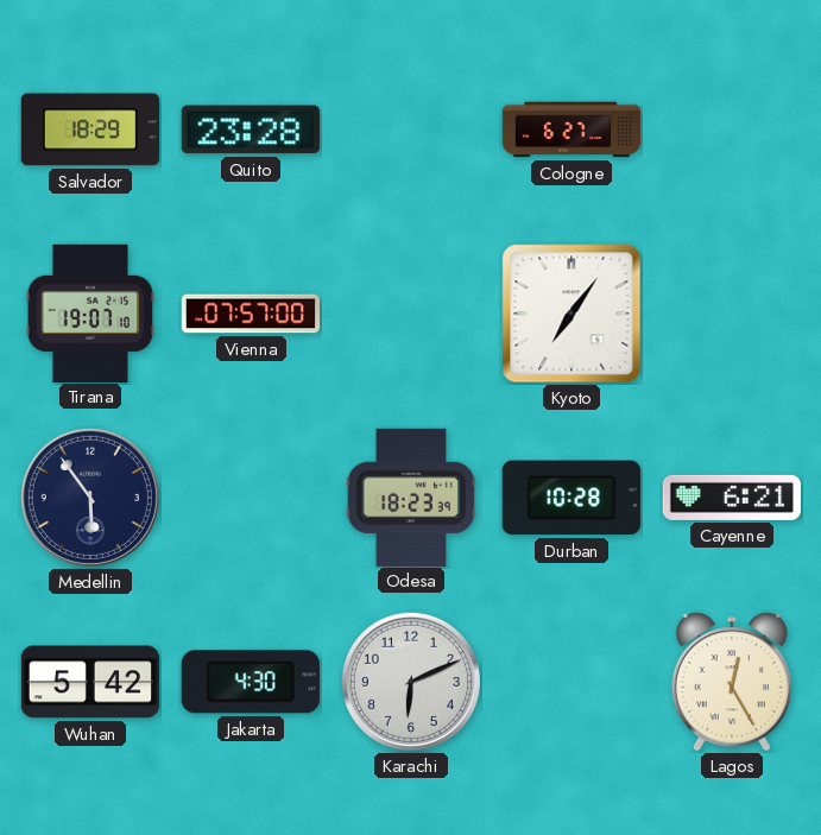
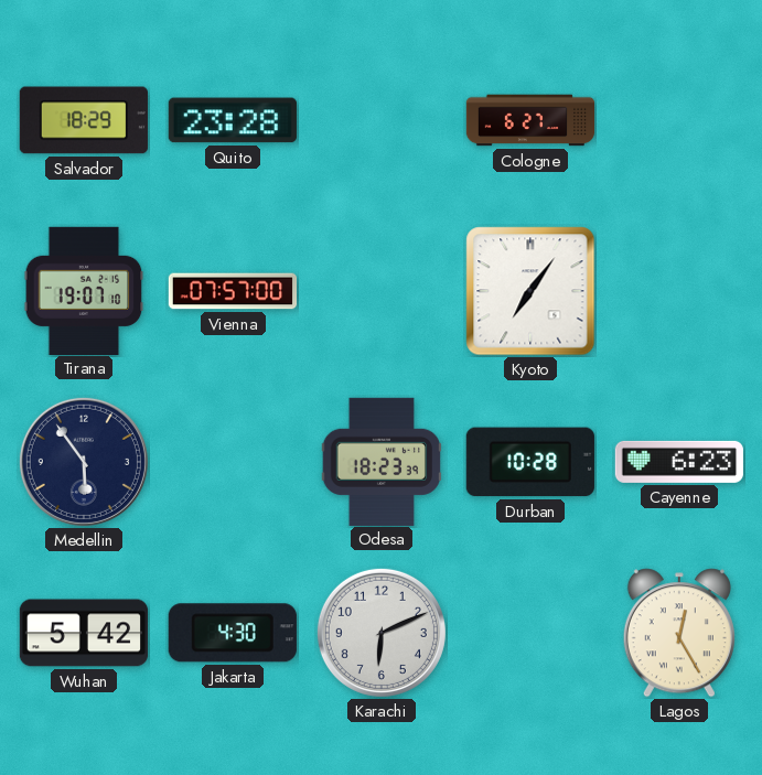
Cayenne: 6:21 -> 6:23 (678, 462)
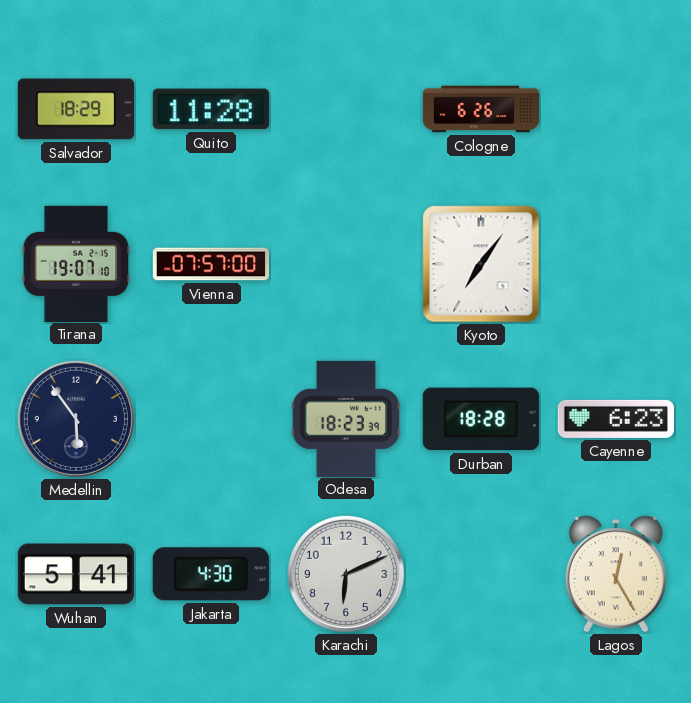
Quito: 23:28 -> 11:28 (211, 109)
Cologne: 6:27 -> 6:26 (481, 109)
Durban: 10:28 -> 18:28 (481, 419)
Wuhan: 5:42 -> 5:41 (75, 574)
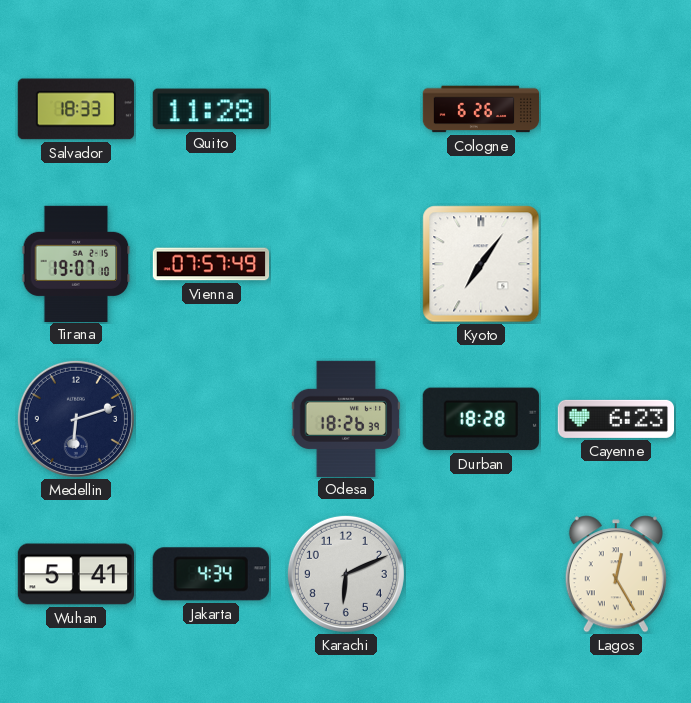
Salvador: 18:29 -> 18:33 (76, 109)
Vienna: 07:57:00 -> 07:57:49 (211, 264)
Medellin: 5:54 -> 6:12 (76, 419)
Odesa: 18:23 -> 18:26 (346, 418)
Jakarta: 4:30 -> 4:34 (211, 574)
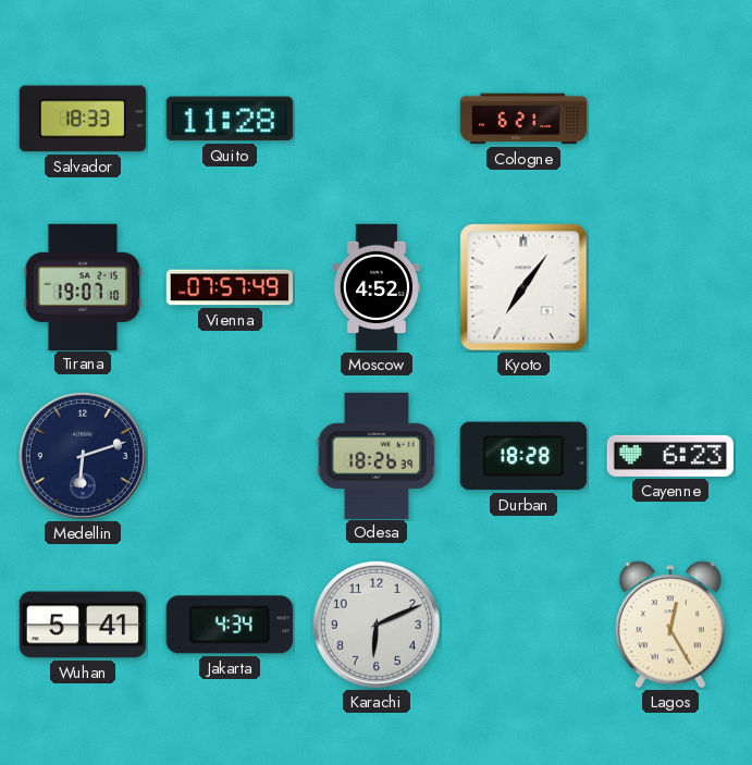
Cologne: 6:26 -> 6:21 (523, 119)
Moscow: none -> 4:52 (375, 287)
